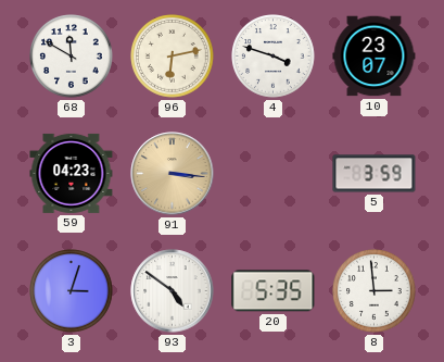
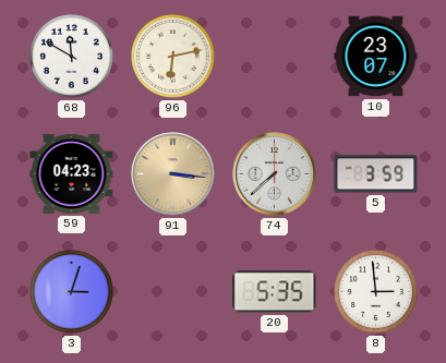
4: 3:48 -> none (274, 57)
74: none -> 7:38 (275, 174)
93: 4:51 -> none (173, 291)
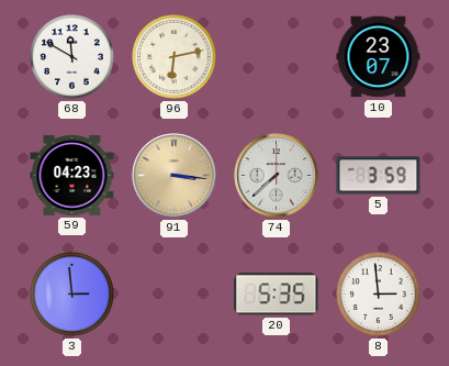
3: 3:03 -> 2:59 (72, 295)
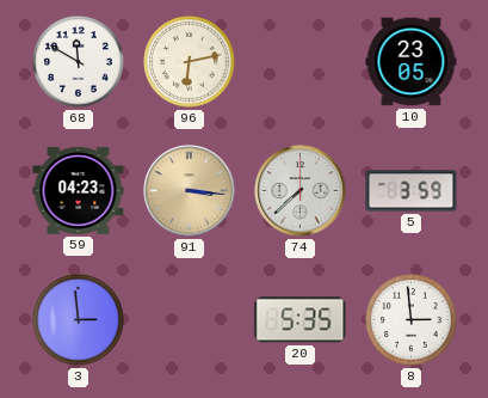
10: 23:07 -> 23:05 (412, 62)
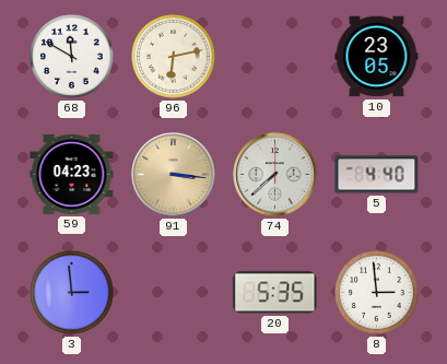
5: 3:59 -> 4:40 (377, 175)
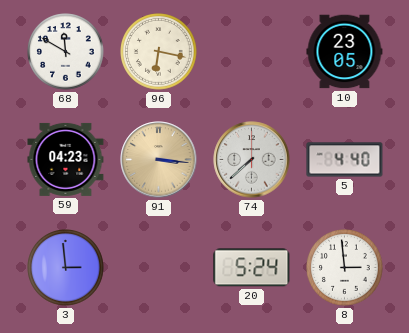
96: 6:13 -> 6:17 (159, 52)
20: 5:35 -> 5:24 (252, 268)
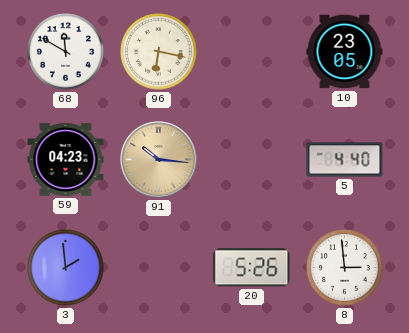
91: 3:16 -> 10:16 (159, 160)
74: 7:38 -> none (252, 160)
3: 2:59 -> 1:59 (66, 268)
20: 5:24 -> 5:26 (252, 268)
